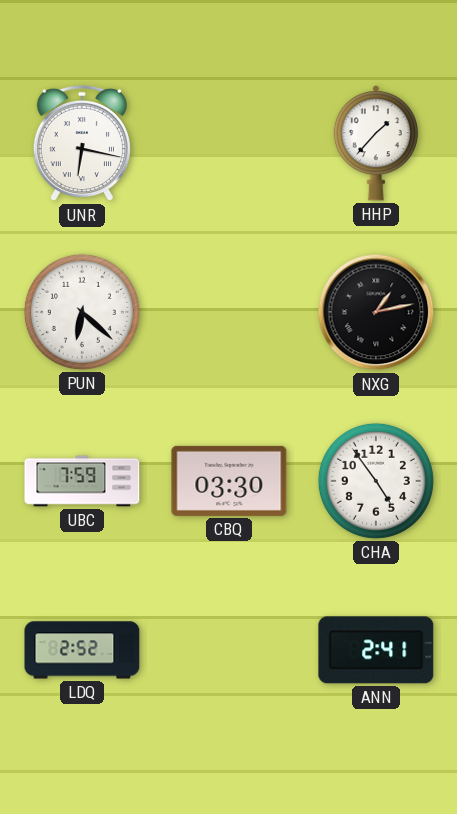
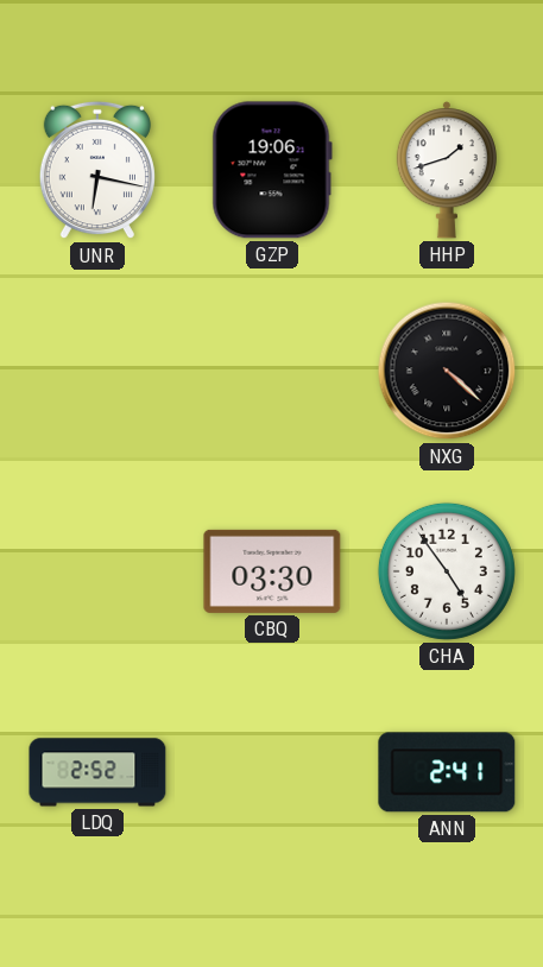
GZP: none -> 19:06 (272, 170)
HHP: 1:37 -> 1:42 (447, 170)
PUN: 6:22 -> none (82, 312)
NXG: 1:13 -> 4:22 (447, 371)
UBC: 7:59 -> none (82, 481)
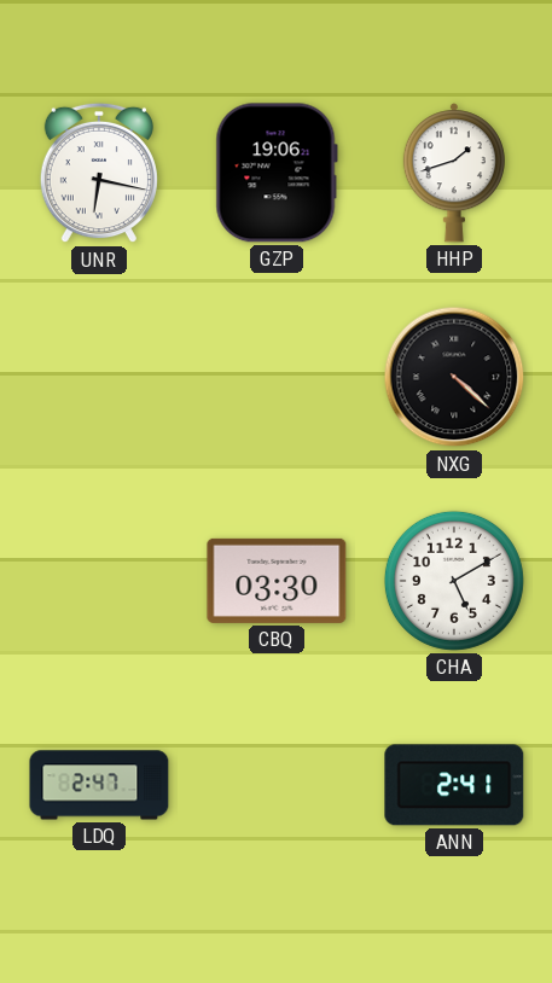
CHA: 4:54 -> 5:10 (454, 581)
LDQ: 2:52 -> 2:47 (99, 785)
